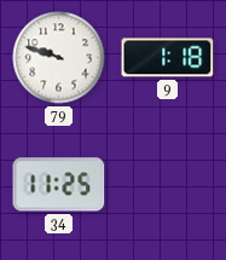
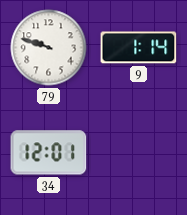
9: 1:18 -> 1:14 (139, 48)
34: 11:25 -> 12:01 (49, 153)
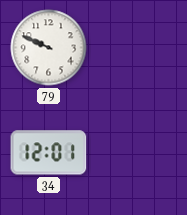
79: 9:48 -> 9:49 (49, 48)
9: 1:14 -> none (139, 48)
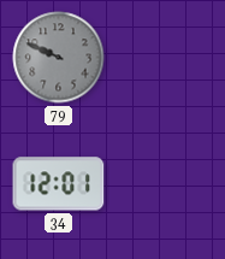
79 dial: white -> grey (59, 58)
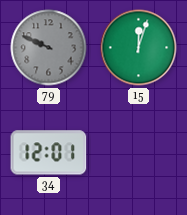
15: none -> 12:03 (139, 48)
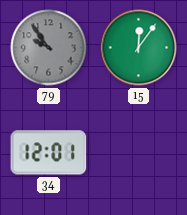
79: 9:49 -> 9:54 (49, 48)
15: 12:03 -> 12:06 (139, 48)
